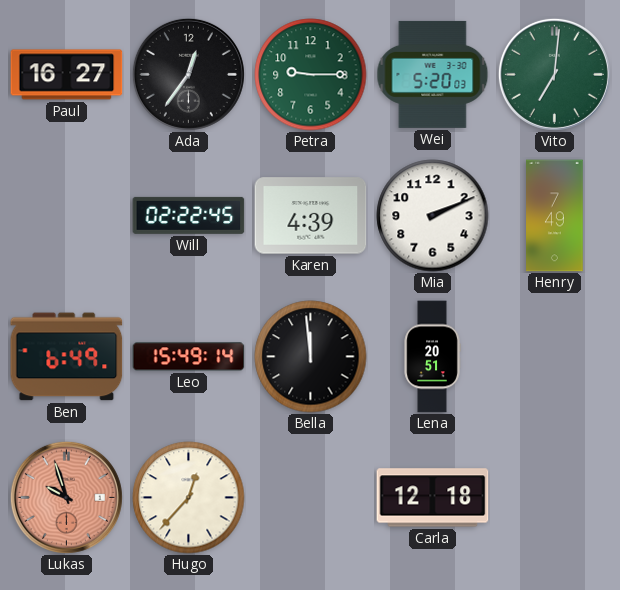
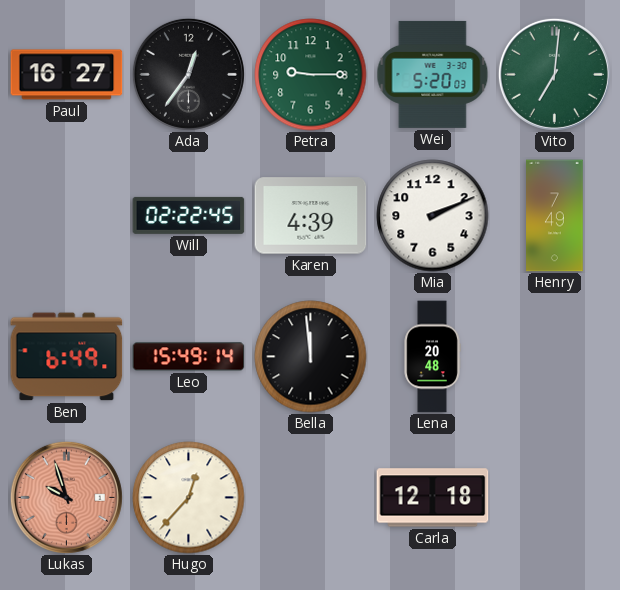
Lena: 20:51 -> 20:48 (432, 357)
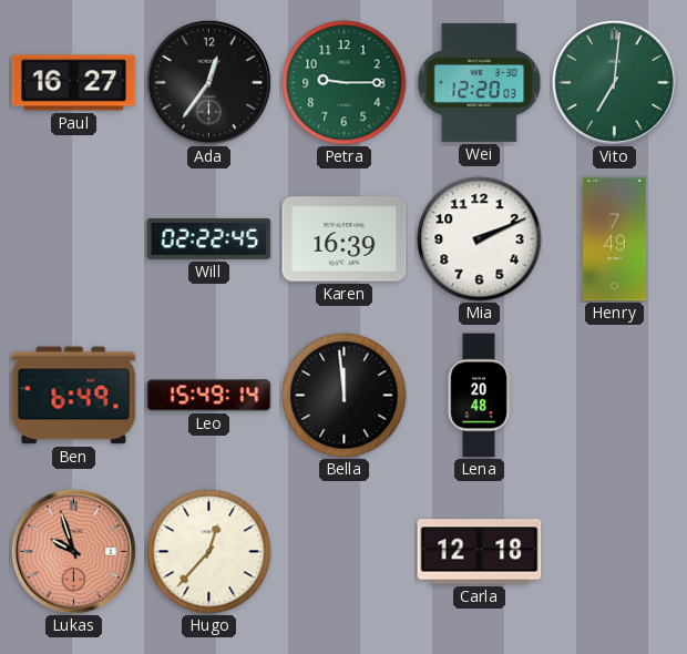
Wei: 5:20 -> 12:20 (480, 82)
Karen: 4:39 -> 16:39 (345, 239)
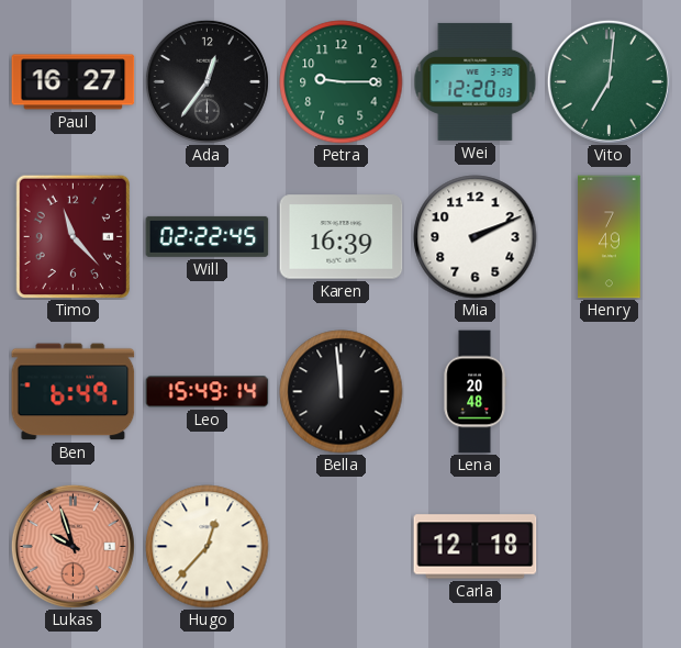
Timo: none -> 11:23 (72, 236)
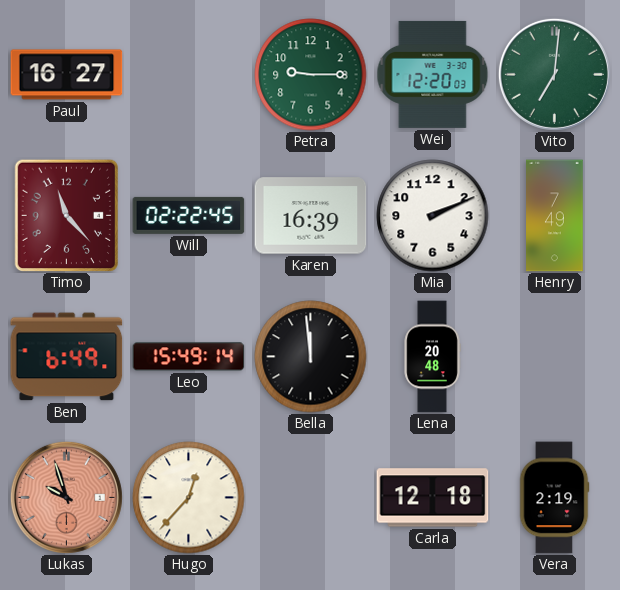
Ada: 12:36 -> none (206, 81)
Vera: none -> 2:19 (554, 498)
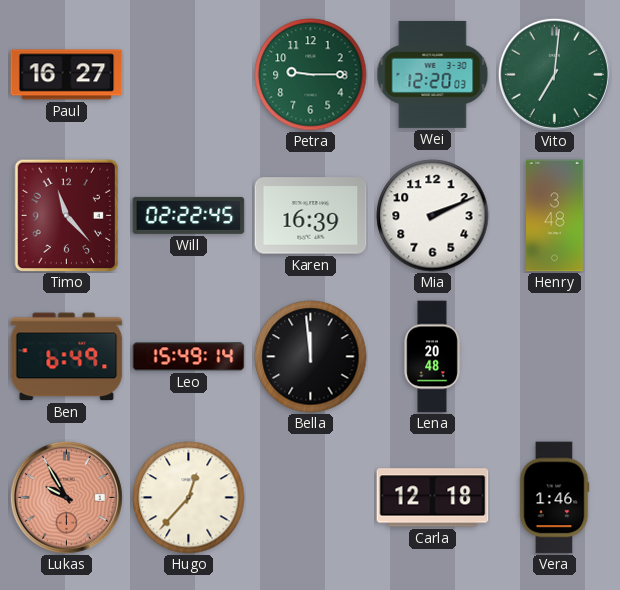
Henry: 7:49 -> 3:48 (555, 216)
Lukas: 9:57 -> 9:55 (66, 497)
Vera: 2:19 -> 1:46 (554, 498)
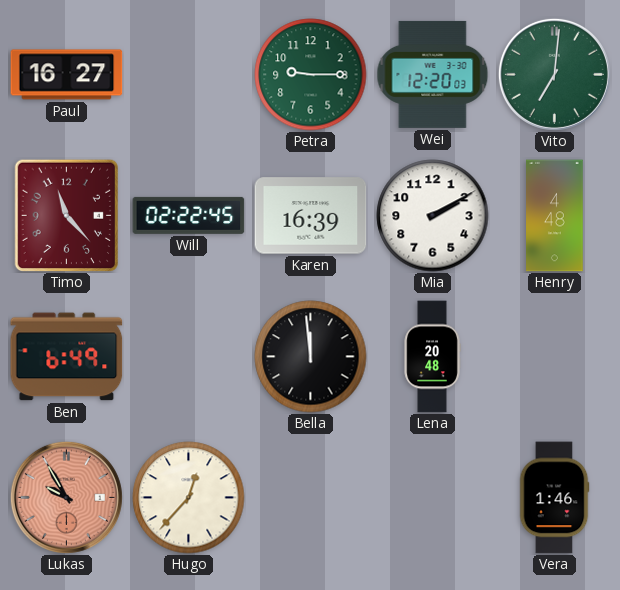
Mia: 2:11 -> 2:10 (433, 216)
Henry: 3:48 -> 4:48 (555, 216)
Leo: 15:49 -> none (189, 357)
Carla: 12:18 -> none (433, 498)
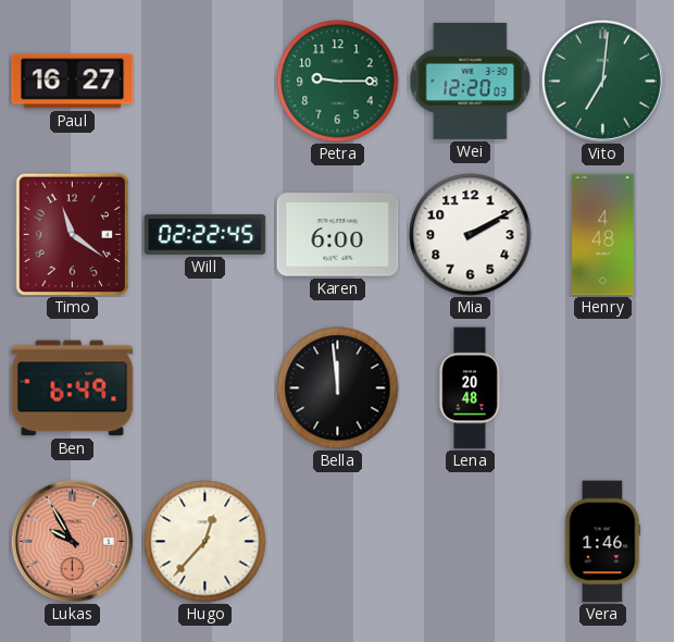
Timo: 11:23 -> 11:21 (72, 234)
Karen: 16:39 -> 6:00 (338, 235)
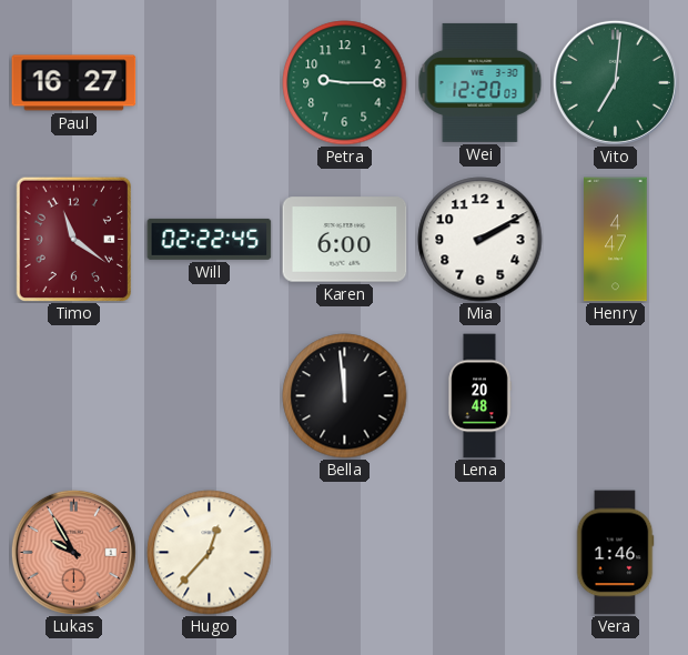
Henry: 4:48 -> 4:47 (616, 240)
Ben: 6:49 -> none (73, 388)
